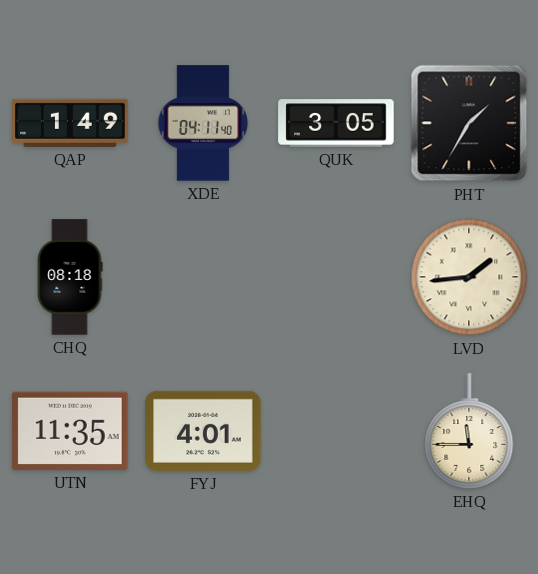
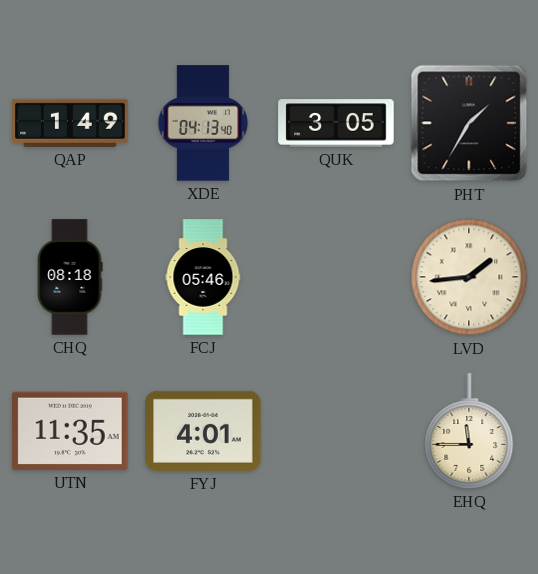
XDE: 04:11 -> 04:13 (203, 123)
FCJ: none -> 05:46 (203, 277)
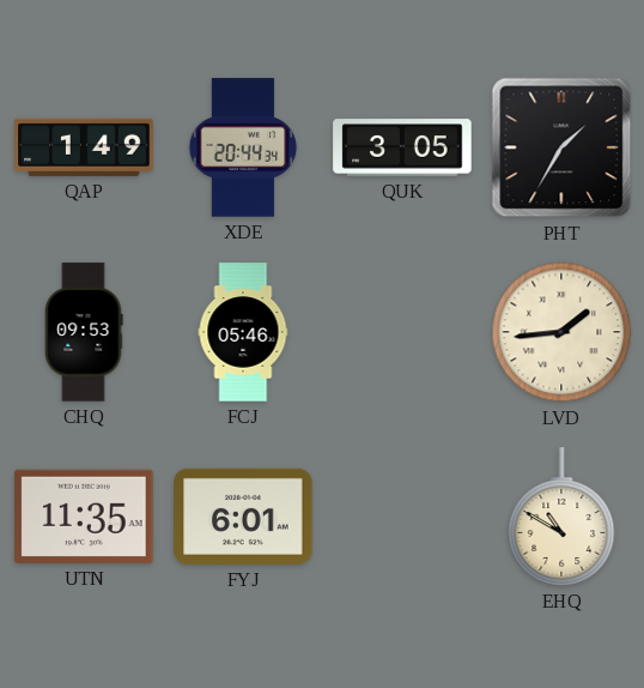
XDE: 04:13 -> 20:44 (243, 147)
CHQ: 08:18 -> 09:53 (84, 332)
FYJ: 4:01 -> 6:01 (243, 517)
EHQ: 11:45 -> 10:50 (561, 517)
